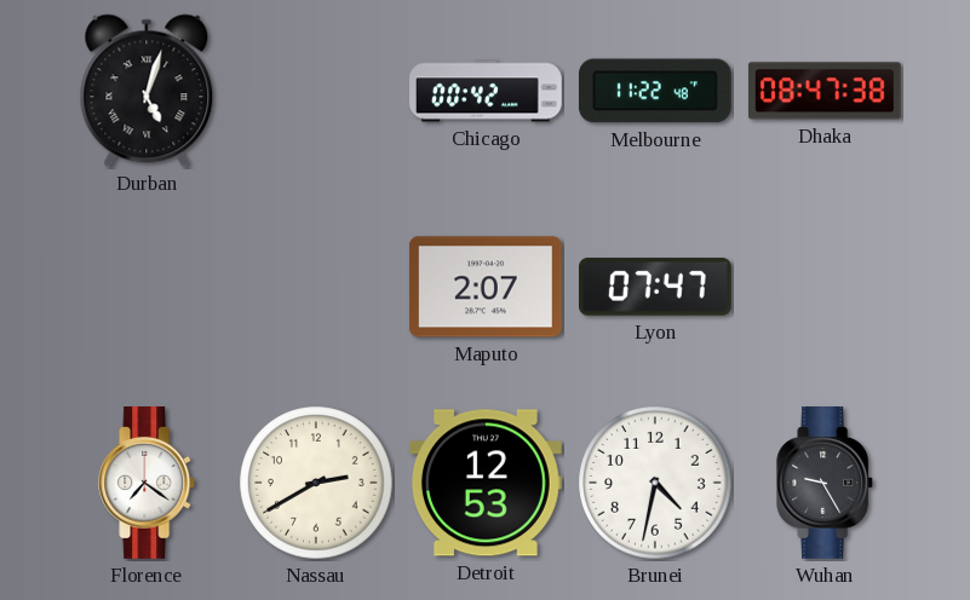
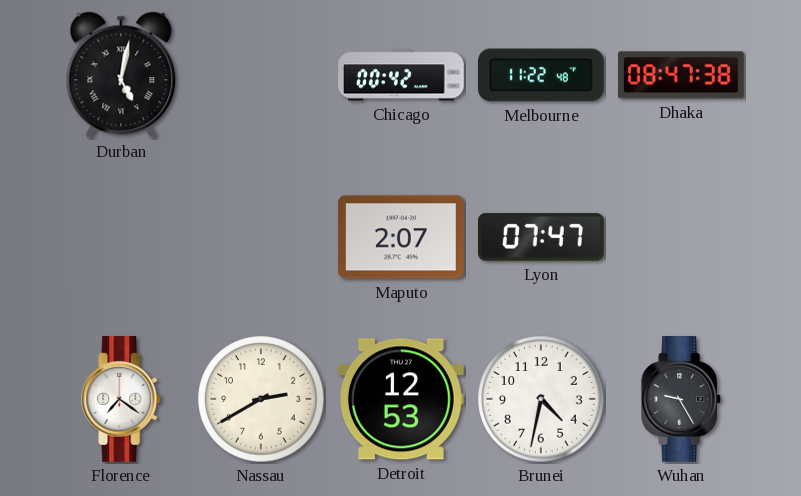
Durban: 5:03 -> 5:02 (121, 75)
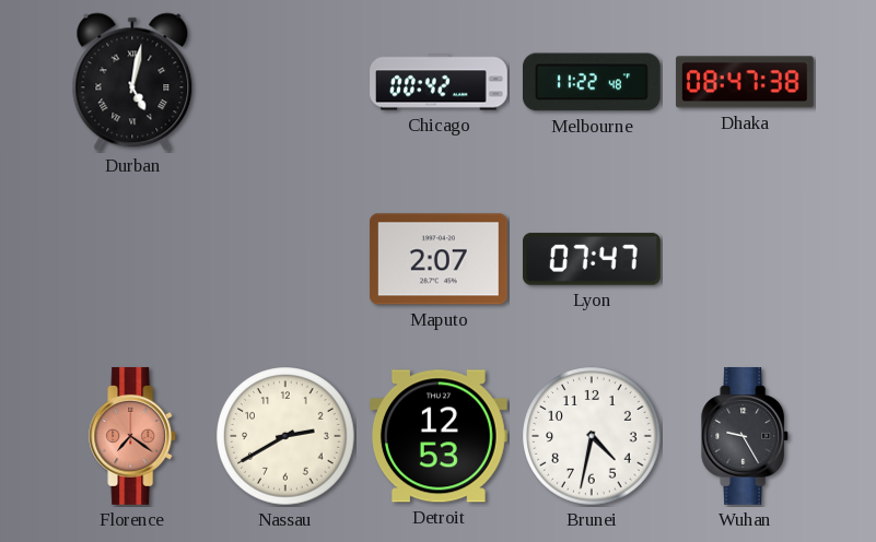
Florence dial: white -> salmon (133, 437)
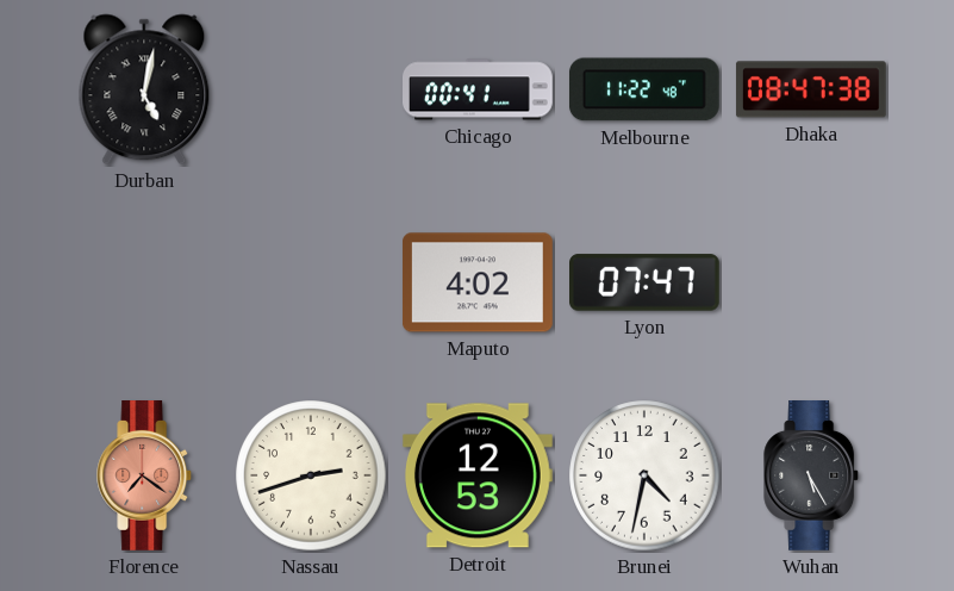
Chicago: 00:42 -> 00:41 (479, 89)
Maputo: 2:07 -> 4:02 (478, 282)
Nassau: 2:40 -> 2:42 (311, 475)
Wuhan: 9:25 -> 5:25 (812, 477)
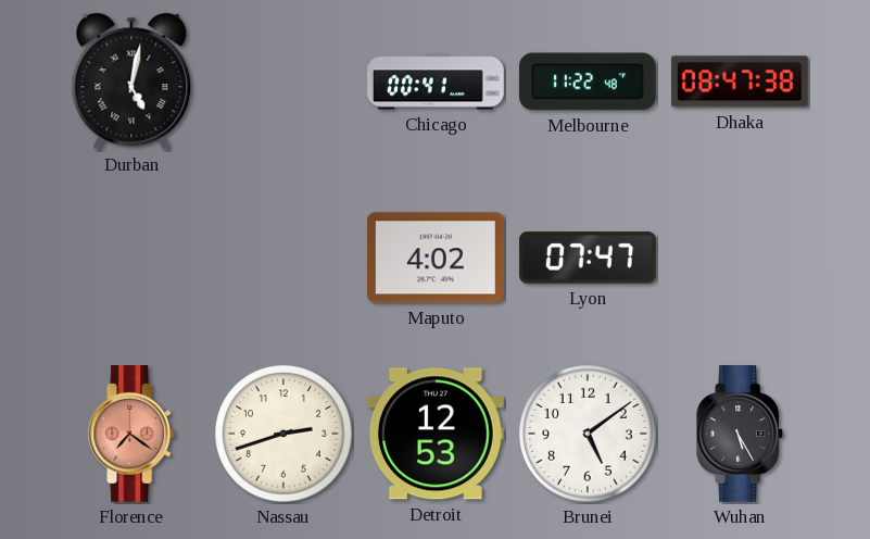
Brunei: 4:32 -> 5:09 (588, 434)
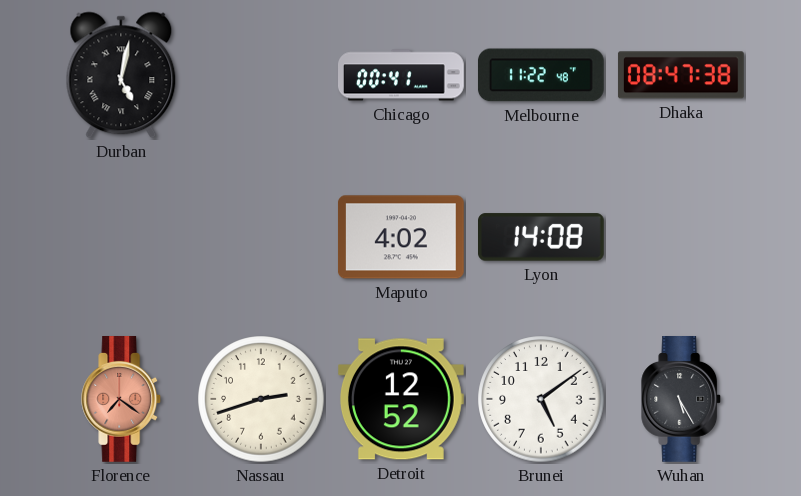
Lyon: 07:47 -> 14:08 (542, 237)
Detroit: 12:53 -> 12:52 (401, 399)
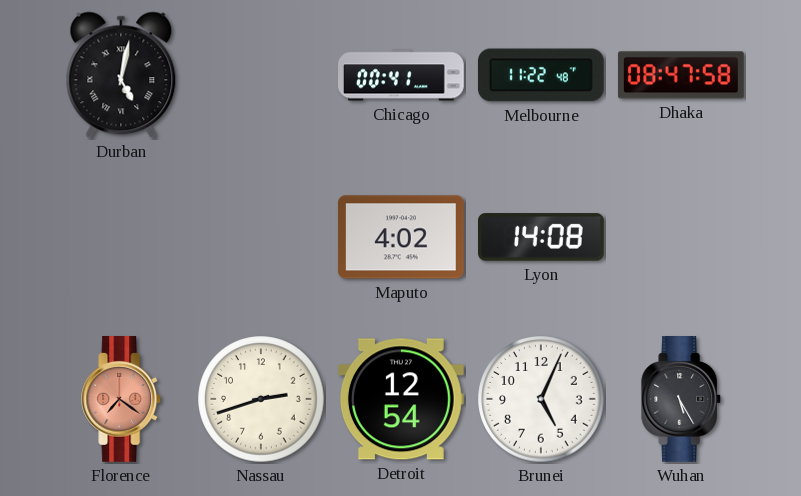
Dhaka: 08:47:38 -> 08:47:58 (681, 75)
Detroit: 12:52 -> 12:54 (401, 399)
Brunei: 5:09 -> 5:04 (541, 399)
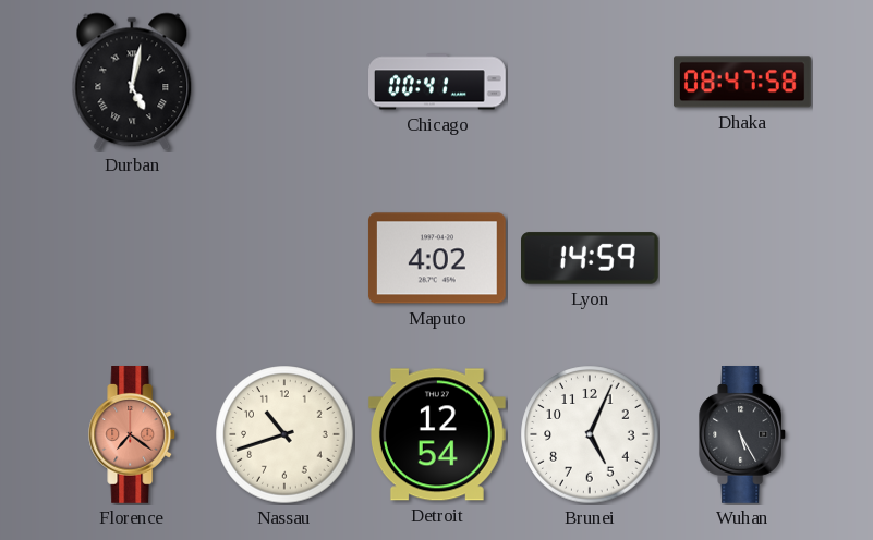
Melbourne: 11:22 -> none (541, 75)
Lyon: 14:08 -> 14:59 (591, 258)
Nassau: 2:42 -> 10:42 (284, 434)
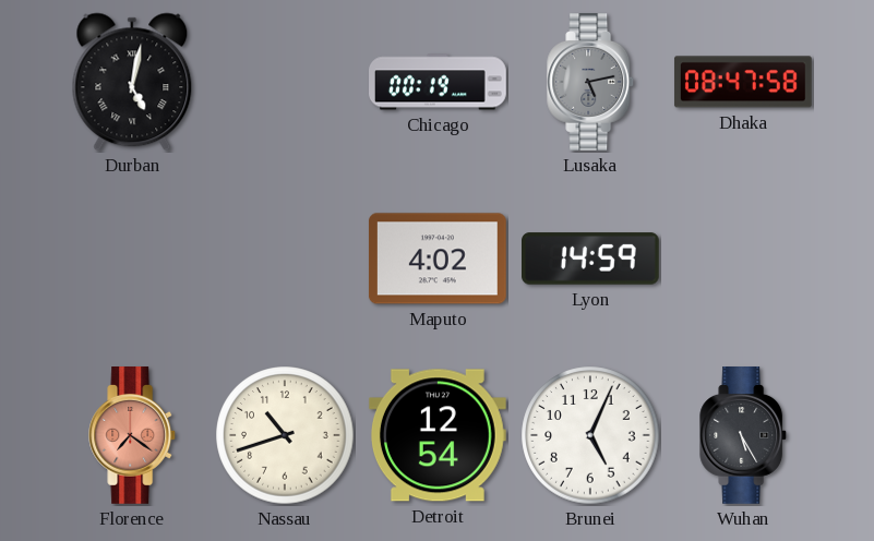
Chicago: 00:41 -> 00:19 (439, 82)
Lusaka: none -> 5:13 (591, 83)
